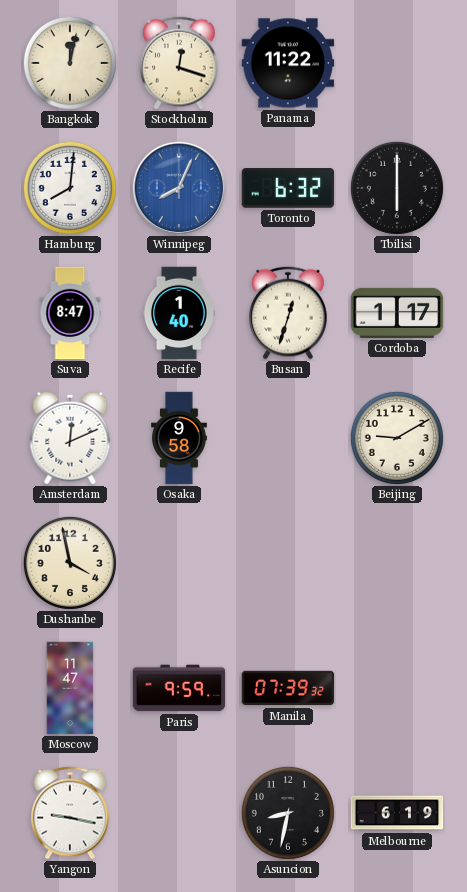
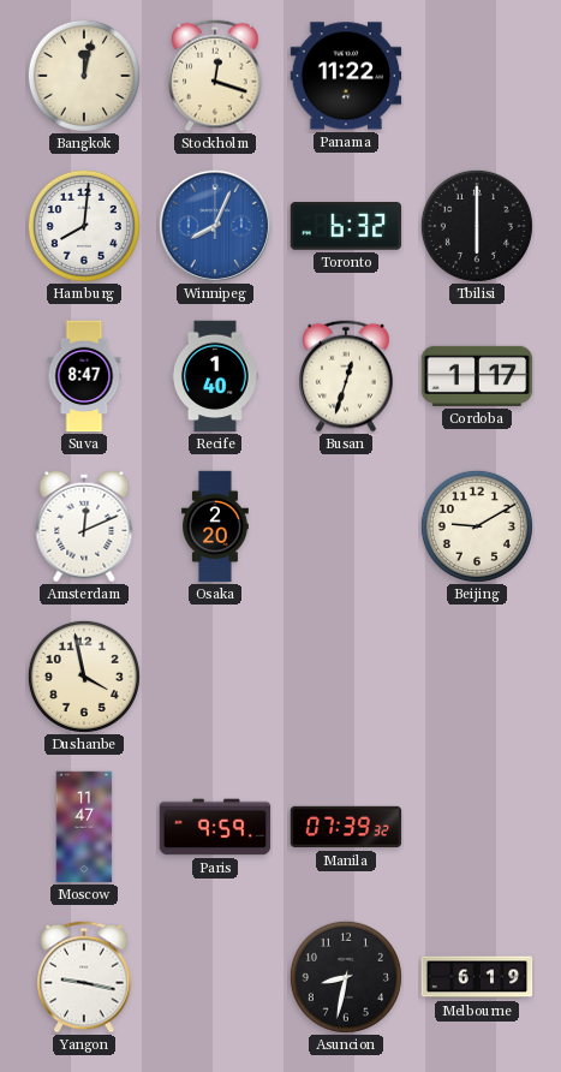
Osaka: 9:58 -> 2:20 (216, 526)
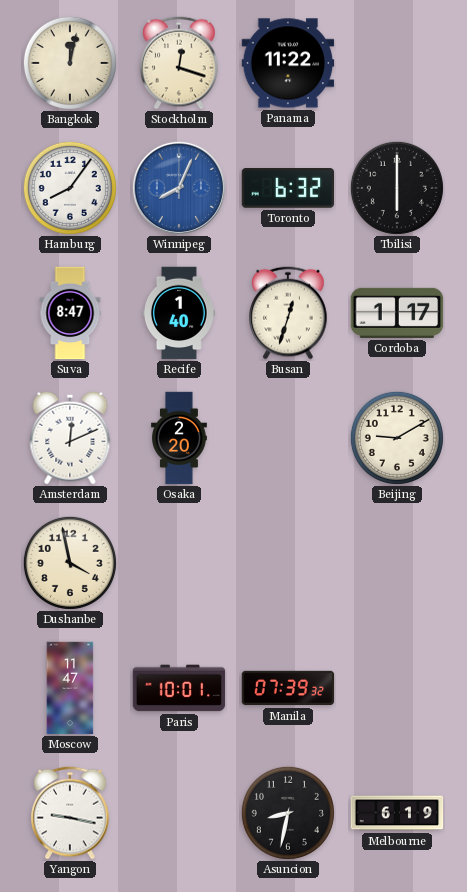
Hamburg: 8:01 -> 8:06 (70, 188)
Paris: 9:59 -> 10:01 (179, 688)
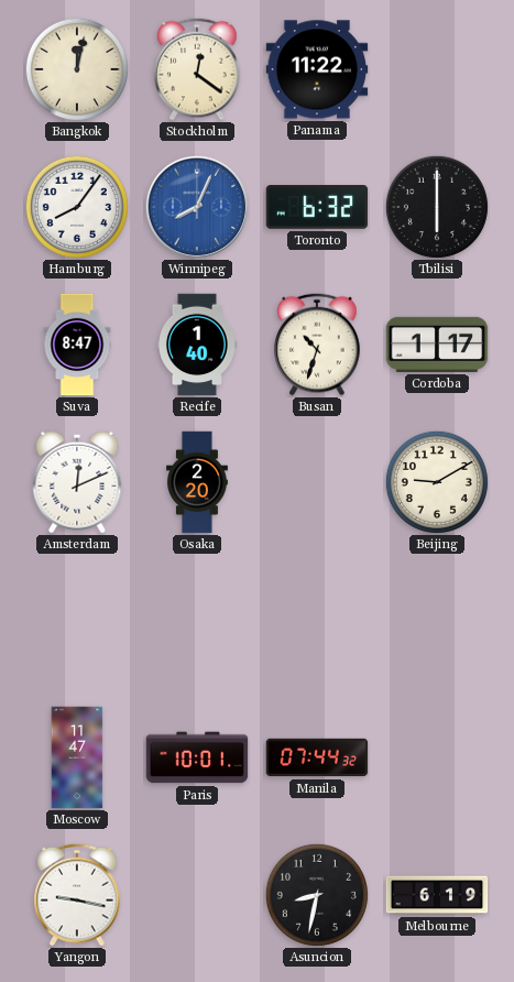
Stockholm: 12:18 -> 12:21 (197, 69)
Busan: 12:33 -> 10:33 (317, 345)
Dushanbe: 3:58 -> none (70, 563)
Manila: 07:39 -> 07:44 (317, 757)
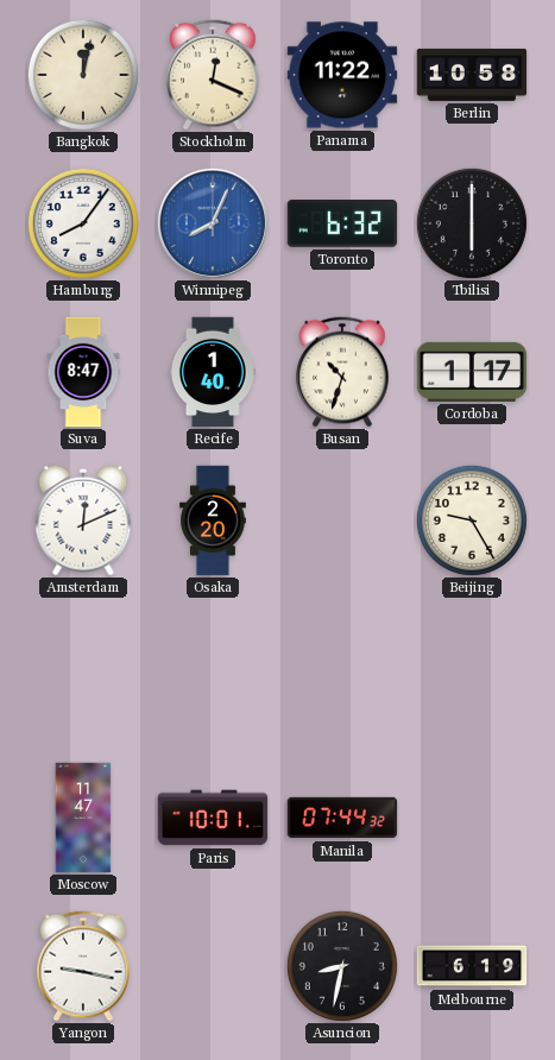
Stockholm: 12:21 -> 12:19 (213, 75)
Berlin: none -> 10:58 (472, 75)
Beijing: 9:10 -> 9:25 (472, 520)
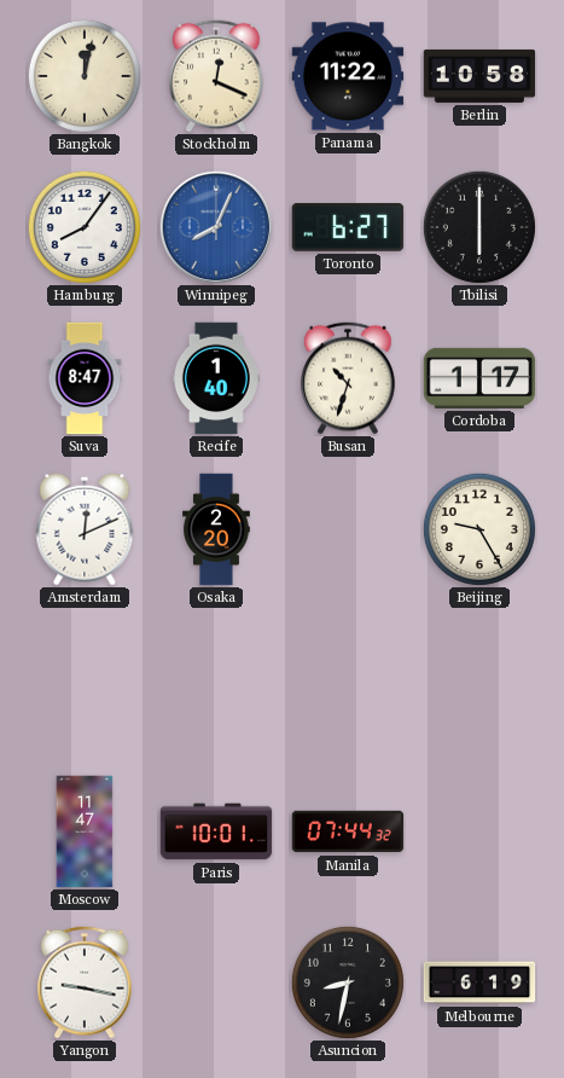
Toronto: 6:32 -> 6:27 (348, 227)
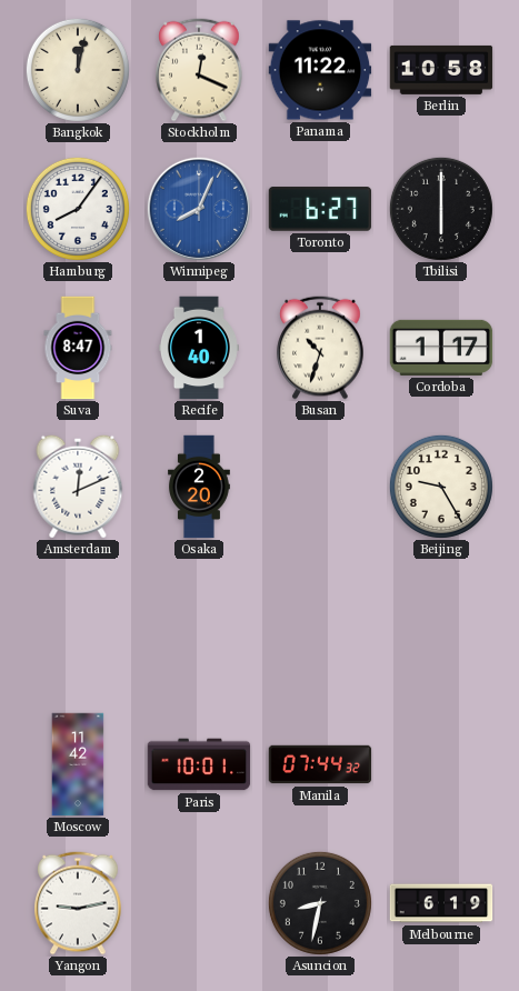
Moscow: 11:47 -> 11:42 (78, 764)
Yangon: 9:17 -> 9:13 (78, 903)
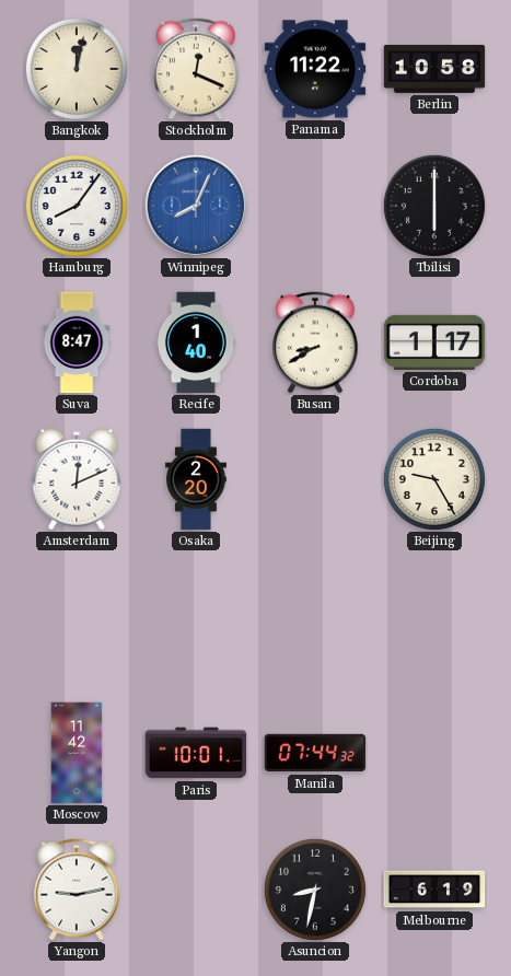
Toronto: 6:27 -> none (320, 209)
Busan: 10:33 -> 8:40 (315, 342)
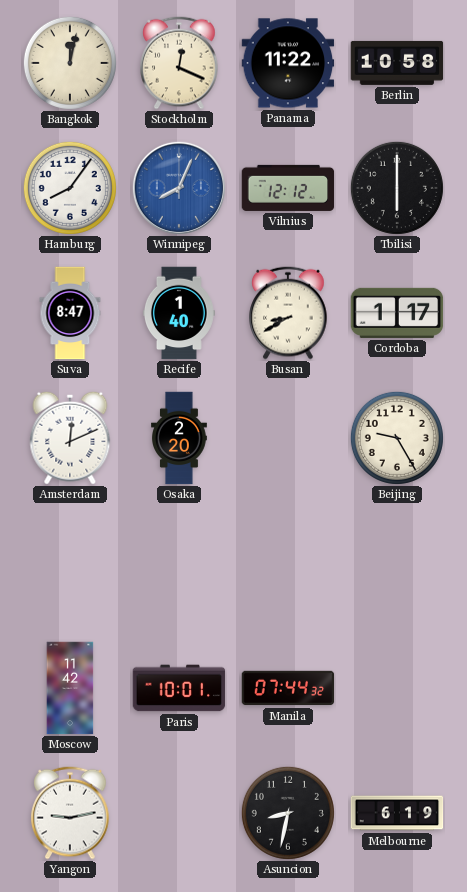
Vilnius: none -> 12:12 (288, 188)
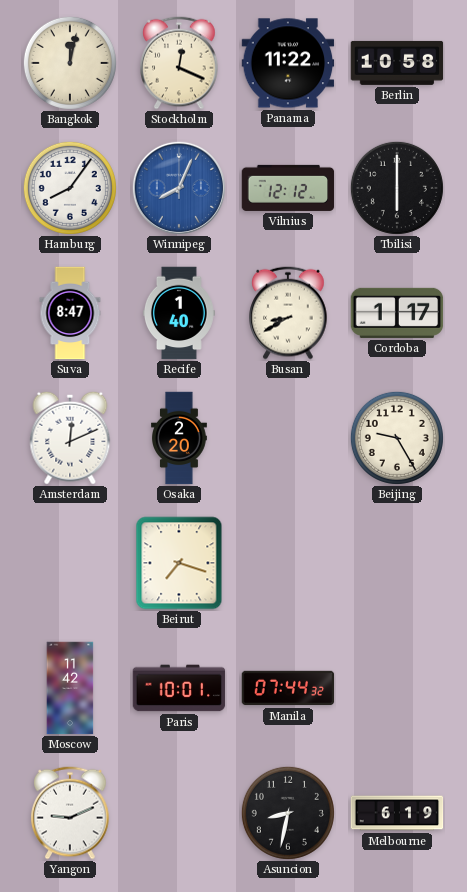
Beirut: none -> 7:18 (179, 563)
Yangon: 9:13 -> 9:11 (70, 813)
